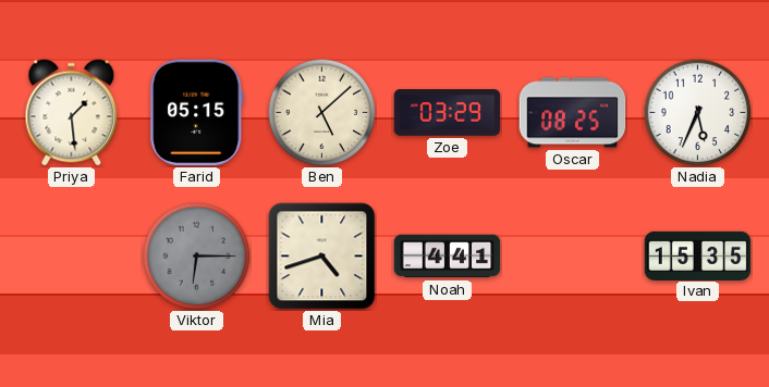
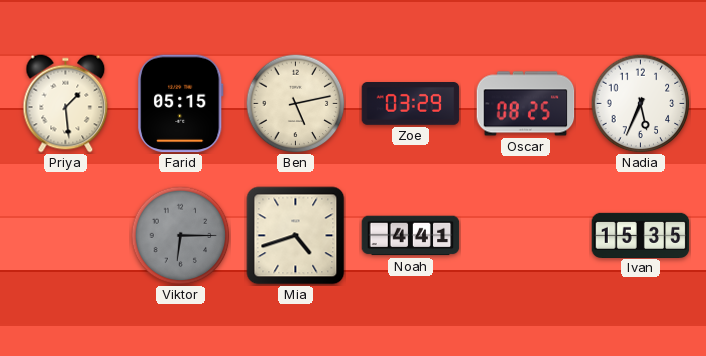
Ben: 5:08 -> 5:13 (296, 104)
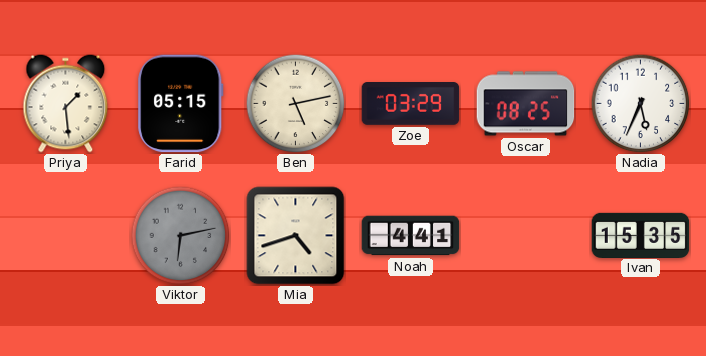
Viktor: 6:15 -> 6:13 (181, 236)
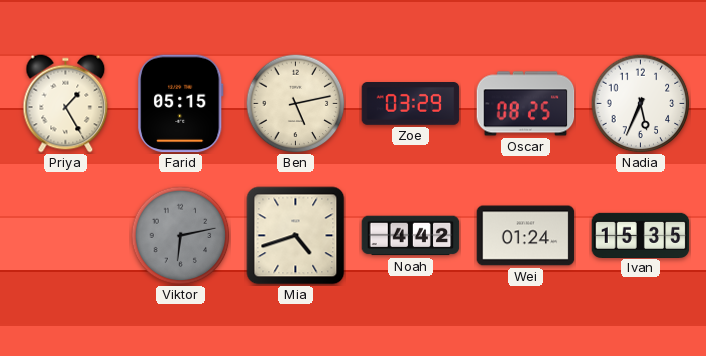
Priya: 1:29 -> 1:25 (66, 104)
Noah: 4:41 -> 4:42 (411, 236)
Wei: none -> 01:24 (526, 236)
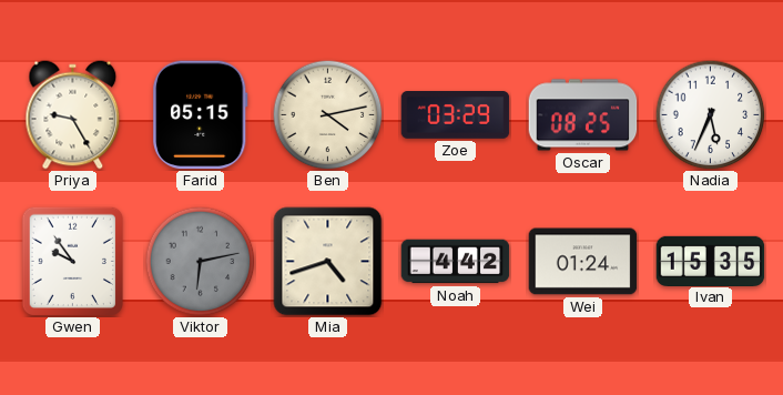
Priya: 1:25 -> 9:25 (73, 115)
Ben: 5:13 -> 4:13 (328, 115)
Gwen: none -> 9:54 (72, 261)
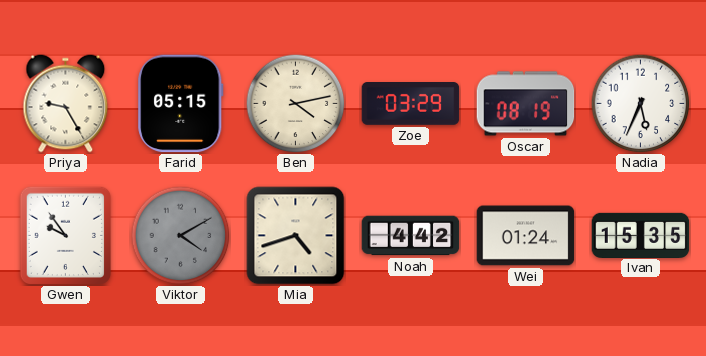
Oscar: 08:25 -> 08:19 (526, 104)
Viktor: 6:13 -> 4:10 (181, 236)
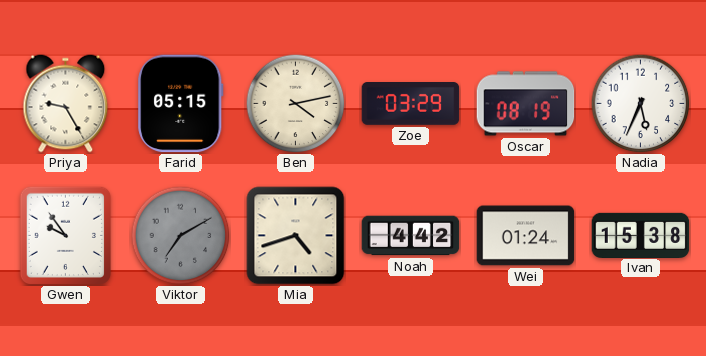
Viktor: 4:10 -> 7:10 (181, 236)
Ivan: 15:35 -> 15:38 (641, 235)
